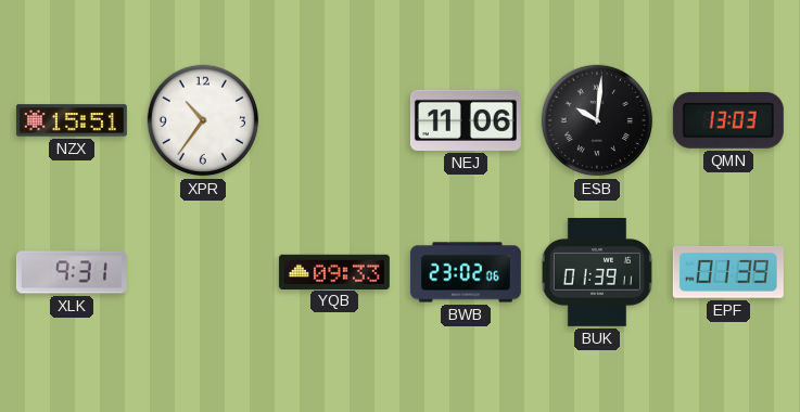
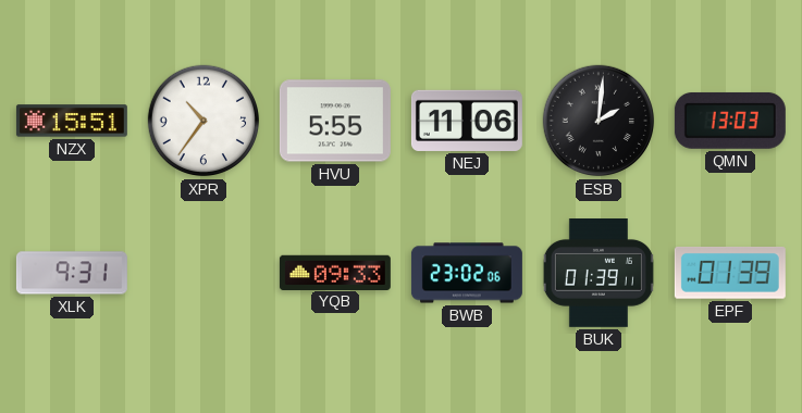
HVU: none -> 5:55 (335, 121)
ESB: 10:01 -> 2:01 (599, 121)
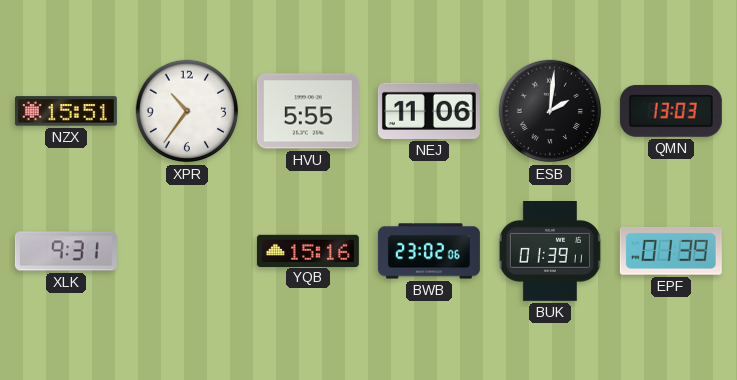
YQB: 09:33 -> 15:16 (308, 250)
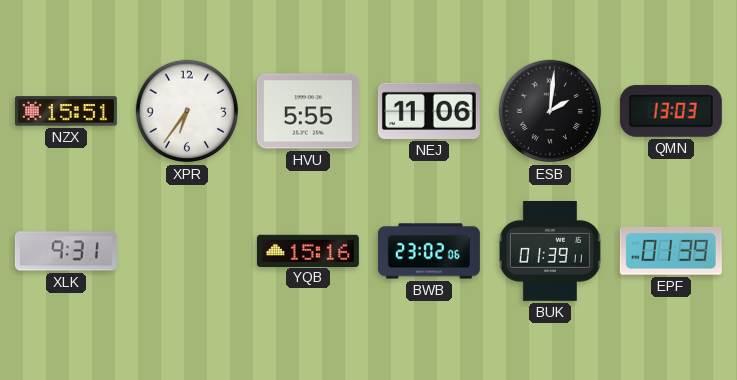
XPR: 10:36 -> 6:36 (187, 111)
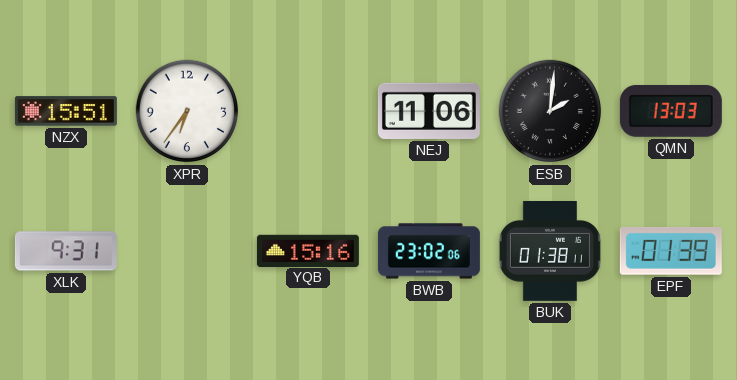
HVU: 5:55 -> none (308, 111)
BUK: 01:39 -> 01:38 (550, 252)
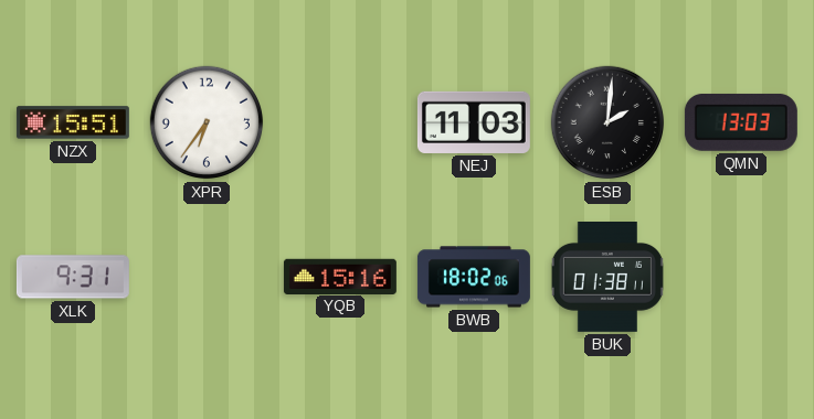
NEJ: 11:06 -> 11:03 (474, 122)
BWB: 23:02 -> 18:02 (474, 277)
EPF: 01:39 -> none (671, 251)
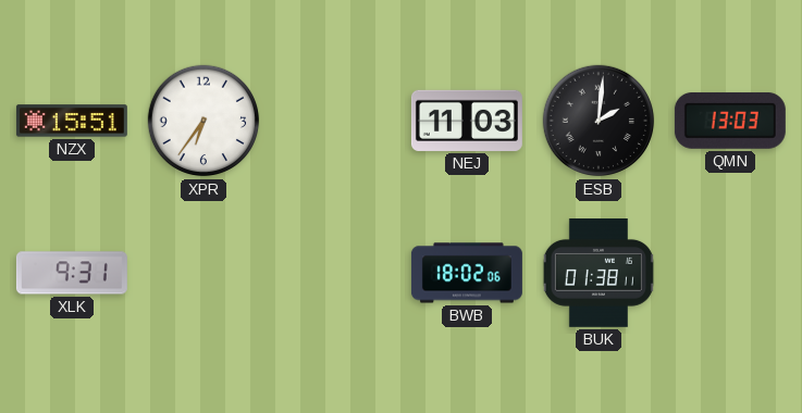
YQB: 15:16 -> none (340, 276)
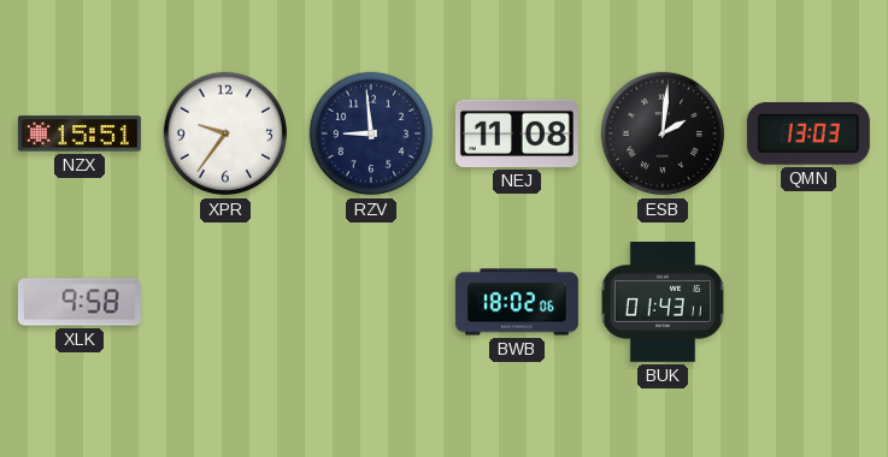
XPR: 6:36 -> 9:36 (225, 133)
RZV: none -> 8:59 (371, 133)
NEJ: 11:03 -> 11:08 (517, 133)
XLK: 9:31 -> 9:58 (80, 302)
BUK: 01:38 -> 01:43 (663, 303)
